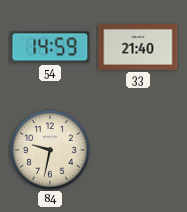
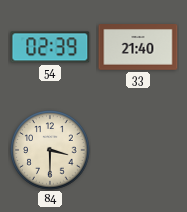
54: 14:59 -> 02:39 (50, 47)
84: 9:32 -> 3:30 (50, 150)
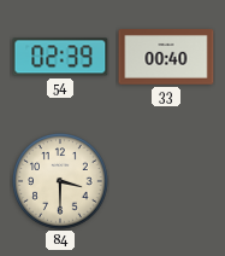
33: 21:40 -> 00:40 (166, 57)
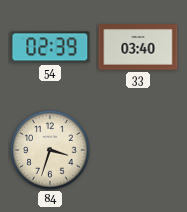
33: 00:40 -> 03:40 (138, 47)
84: 3:30 -> 3:33 (50, 150)
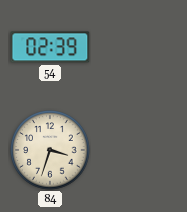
33: 03:40 -> none (138, 47)
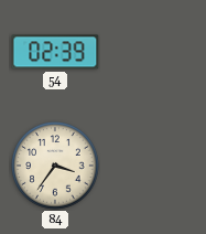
84: 3:33 -> 3:36 (55, 166)
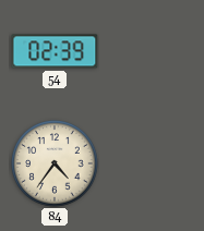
84: 3:36 -> 4:36 (55, 163)
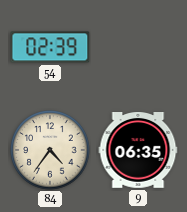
9: none -> 06:35 (138, 151)
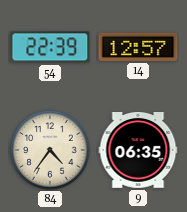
54: 02:39 -> 22:39 (50, 47)
14: none -> 12:57 (138, 47)
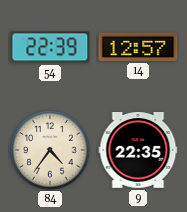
9: 06:35 -> 22:35 (138, 151)
